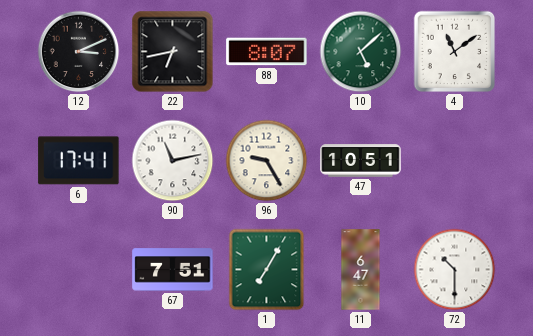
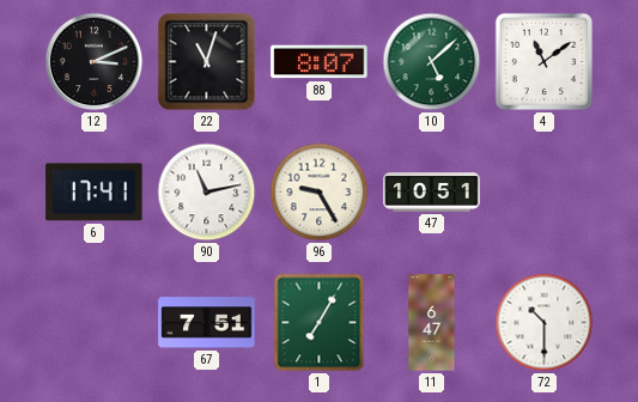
22: 6:43 -> 11:03 (207, 62)
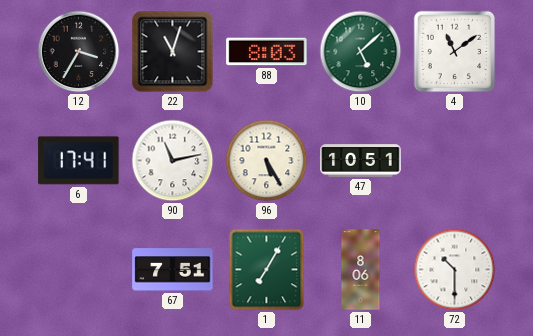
12: 3:11 -> 3:35 (79, 52)
88: 8:07 -> 8:03 (267, 52)
96: 9:25 -> 5:25 (267, 161)
11: 6:47 -> 8:06 (361, 270)
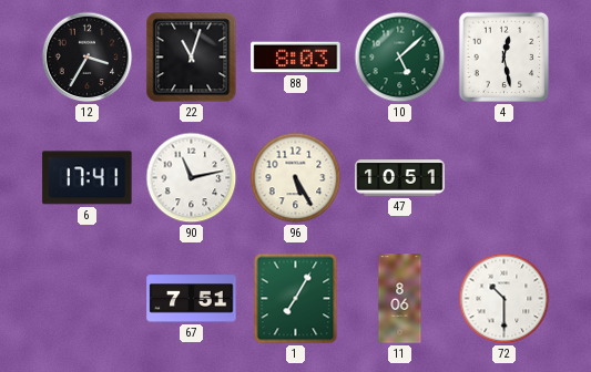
4: 11:09 -> 12:28 (505, 58)
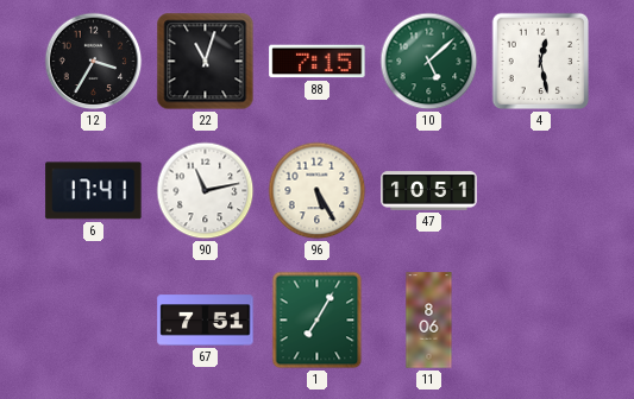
88: 8:03 -> 7:15 (318, 62)
72: 10:30 -> none (505, 299)
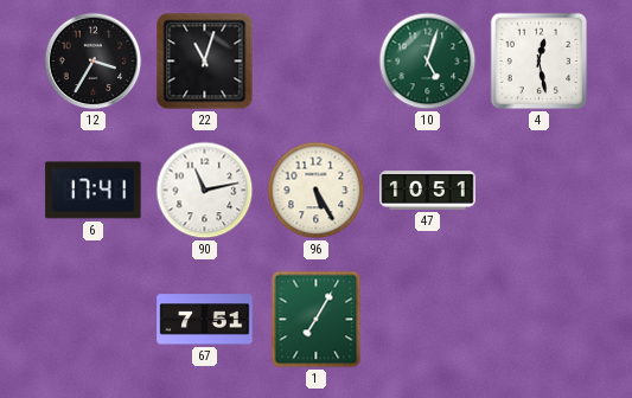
88: 7:15 -> none (318, 62)
10: 5:08 -> 5:03 (428, 62)
11: 8:06 -> none (429, 321)
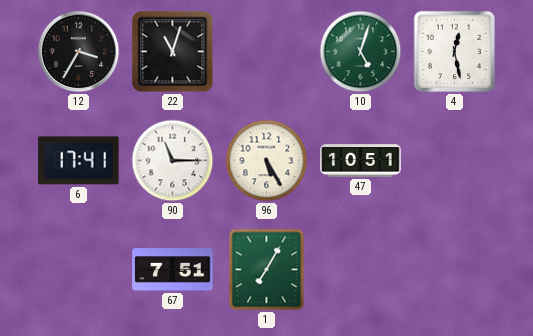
90: 11:13 -> 11:15 (173, 161)
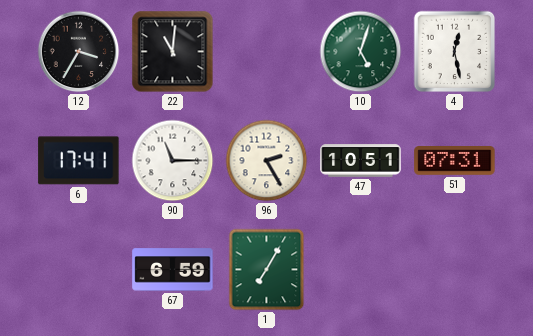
22: 11:03 -> 11:01 (173, 52)
96: 5:25 -> 2:25 (267, 161)
51: none -> 07:31 (455, 161)
67: 7:51 -> 6:59 (173, 270)
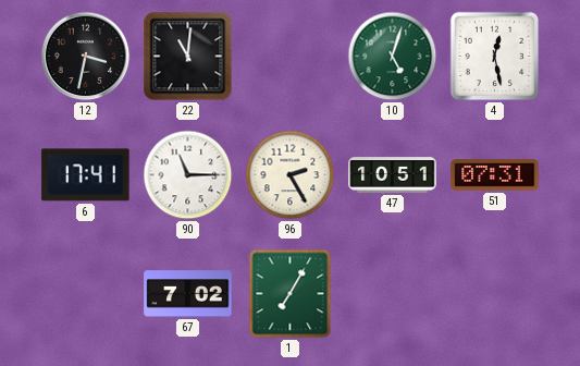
12: 3:35 -> 3:32 (86, 57)
67: 6:59 -> 7:02 (188, 294)
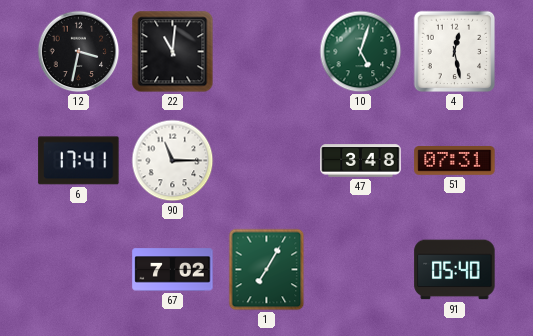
96: 2:25 -> none (291, 175)
47: 10:51 -> 3:48 (361, 161)
91: none -> 05:40 (455, 270)
